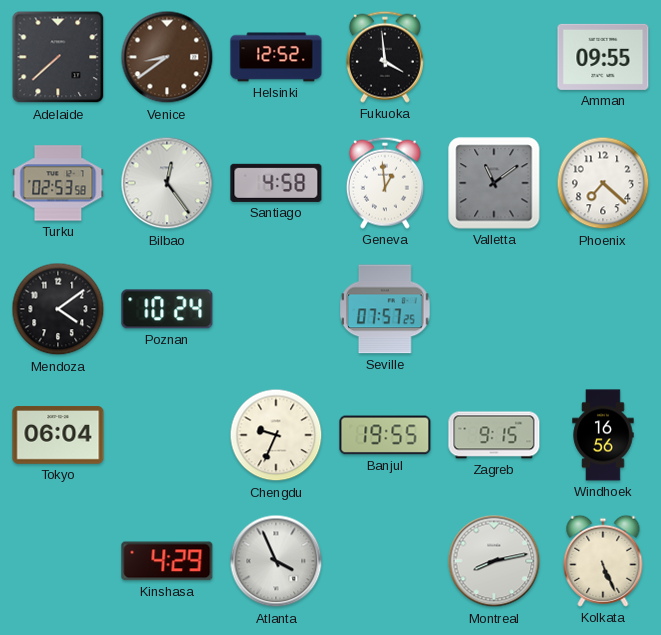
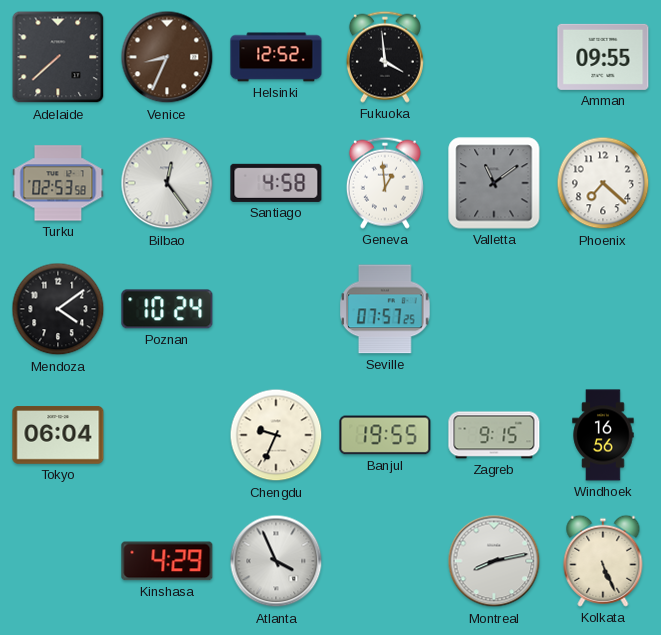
Venice: 8:39 -> 8:34 (167, 57)
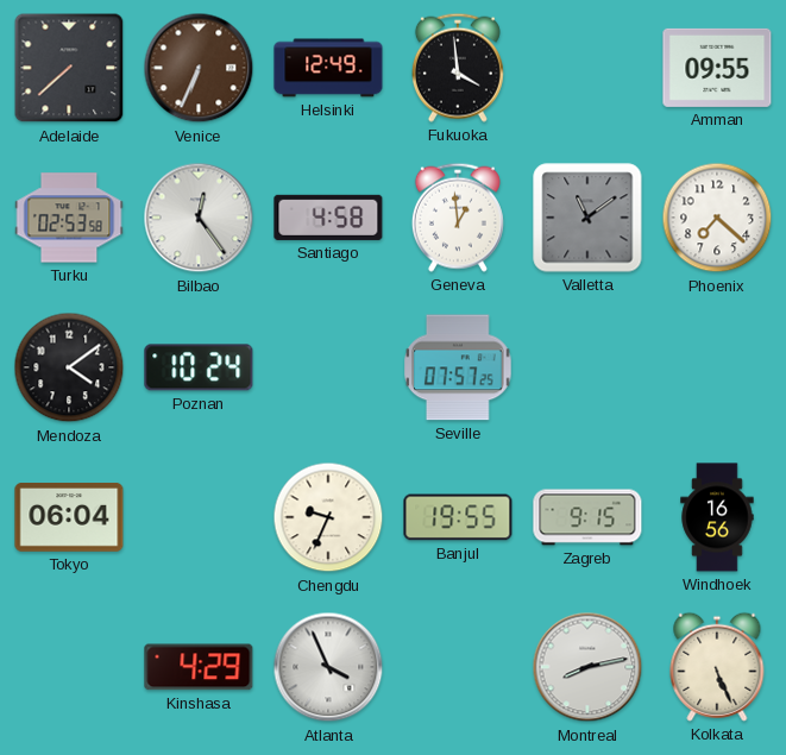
Venice: 8:34 -> 6:34 (199, 68)
Helsinki: 12:52 -> 12:49 (328, 68)
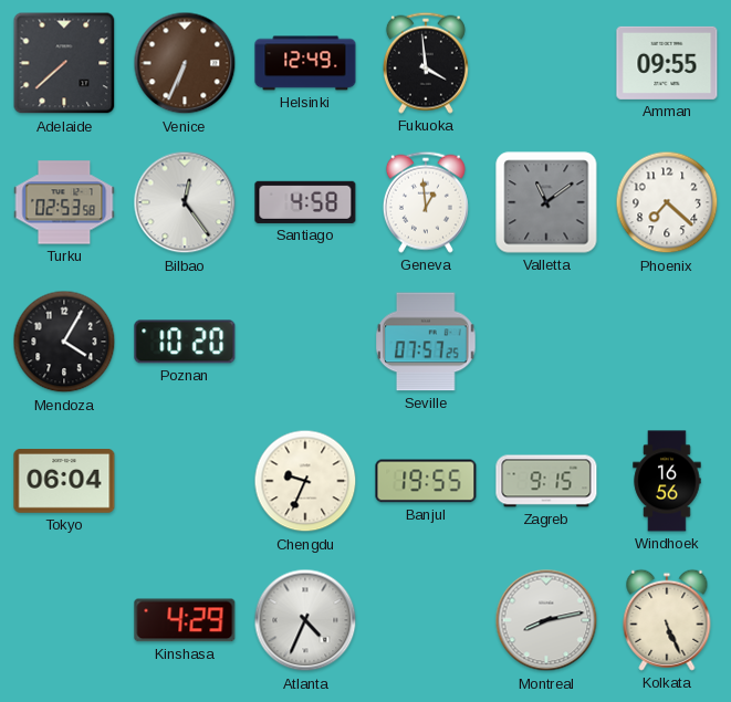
Mendoza: 4:09 -> 4:05 (64, 342)
Poznan: 10:24 -> 10:20 (185, 342)
Atlanta: 3:56 -> 4:34 (305, 620)
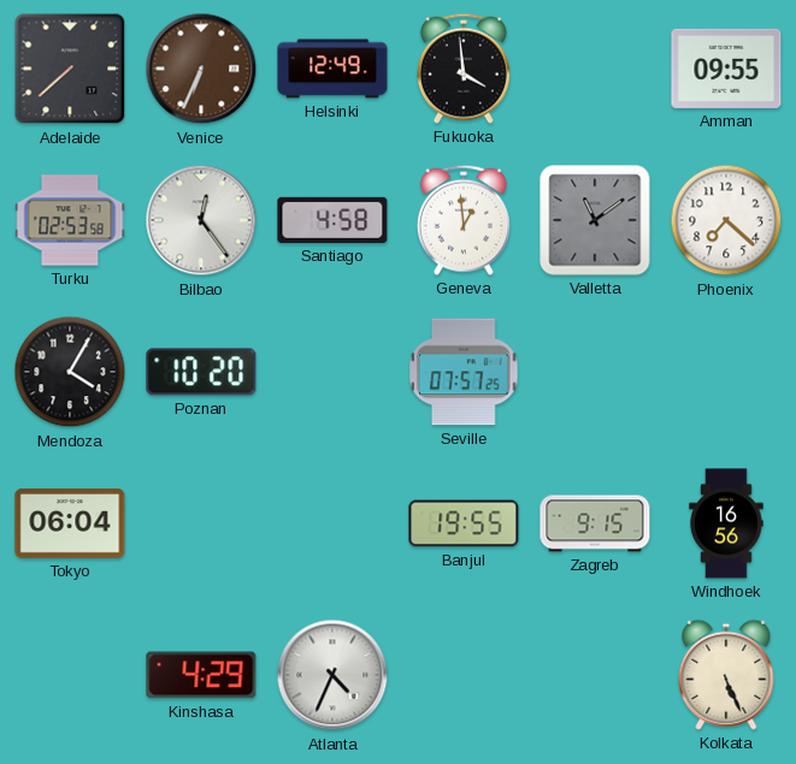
Chengdu: 9:34 -> none (305, 481)
Montreal: 8:13 -> none (546, 620)
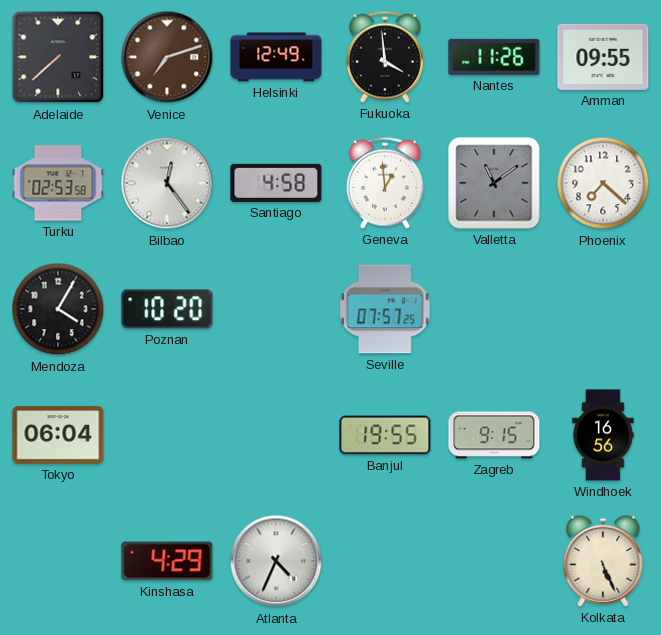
Venice: 6:34 -> 7:12 (167, 57)
Nantes: none -> 11:26 (494, 57)
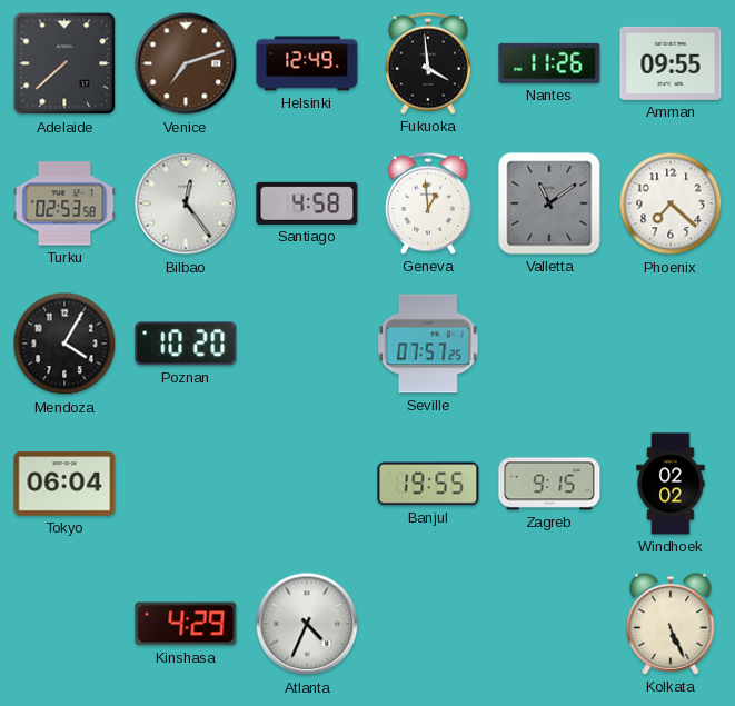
Windhoek: 16:56 -> 02:02 (671, 484)
